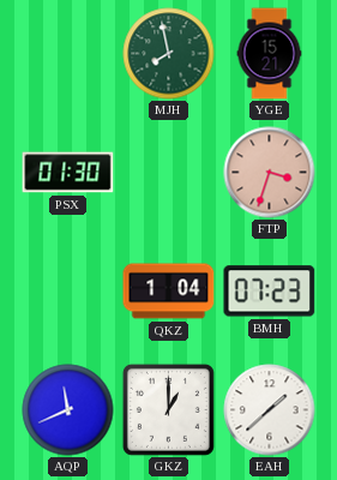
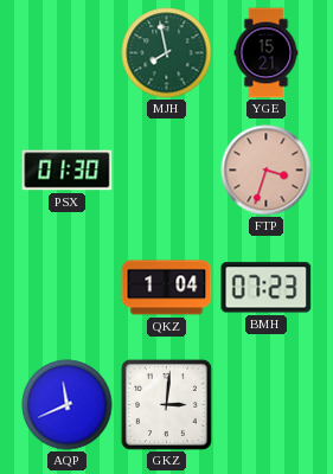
GKZ: 1:00 -> 3:01 (166, 404)
EAH: 1:38 -> none (270, 410)
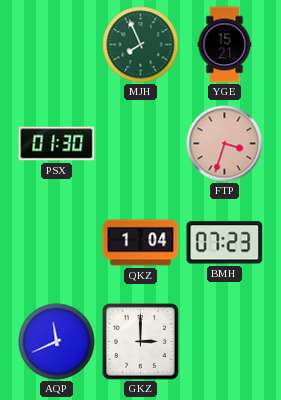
MJH: 7:58 -> 7:56 (141, 45)
GKZ: 3:01 -> 3:00 (140, 341)
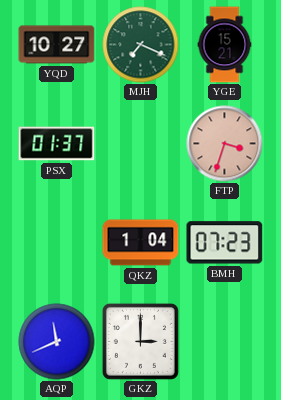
YQD: none -> 10:27 (57, 45)
MJH: 7:56 -> 7:19 (141, 45)
PSX: 01:30 -> 01:37 (57, 144)
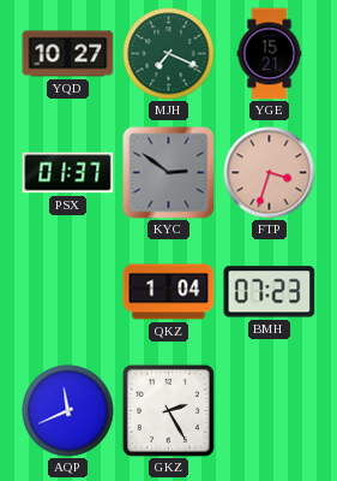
KYC: none -> 2:51 (169, 173)
GKZ: 3:00 -> 2:25 (168, 410)
